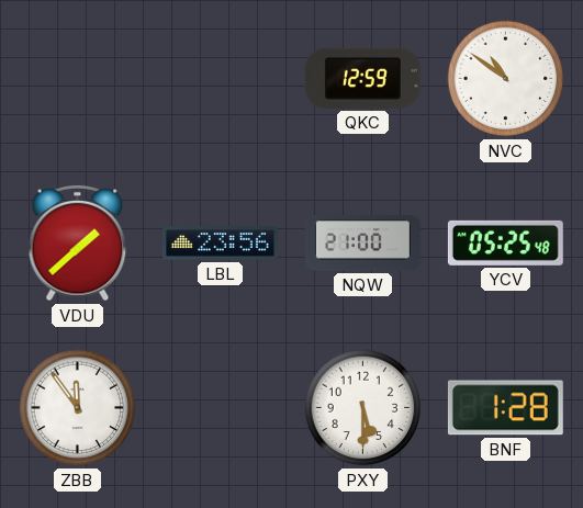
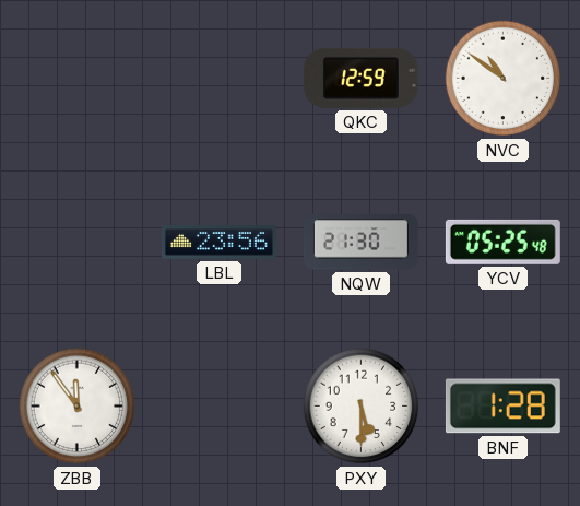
VDU: 1:38 -> none (78, 244)
NQW: 21:00 -> 21:30 (360, 243)
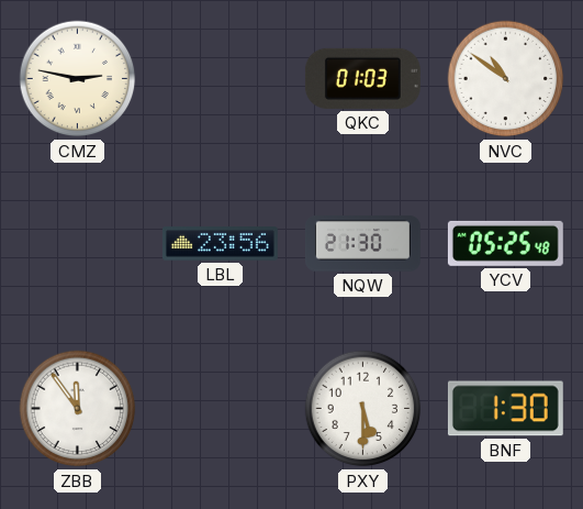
CMZ: none -> 2:47 (78, 79)
QKC: 12:59 -> 01:03 (362, 78)
BNF: 1:28 -> 1:30 (505, 409)
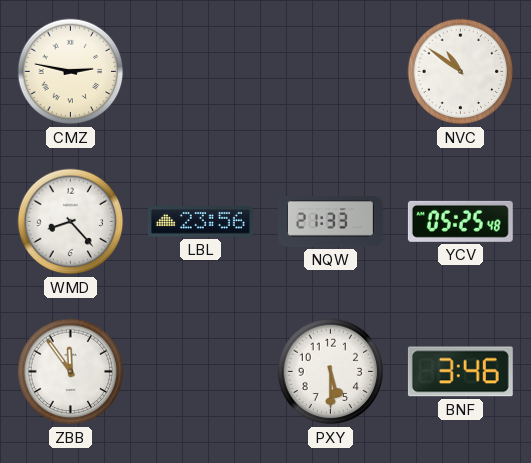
QKC: 01:03 -> none (362, 78)
WMD: none -> 8:23 (71, 222)
NQW: 21:30 -> 21:33 (330, 222)
BNF: 1:30 -> 3:46 (460, 372)
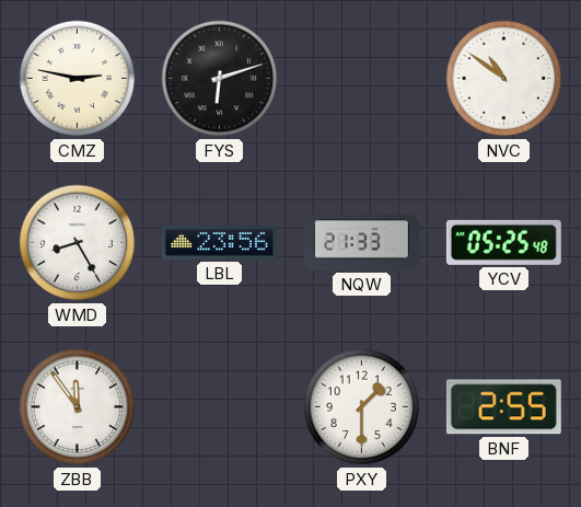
FYS: none -> 6:12 (220, 79)
WMD: 8:23 -> 8:25 (78, 243)
PXY: 5:30 -> 1:30 (362, 407)
BNF: 3:46 -> 2:55 (503, 407)
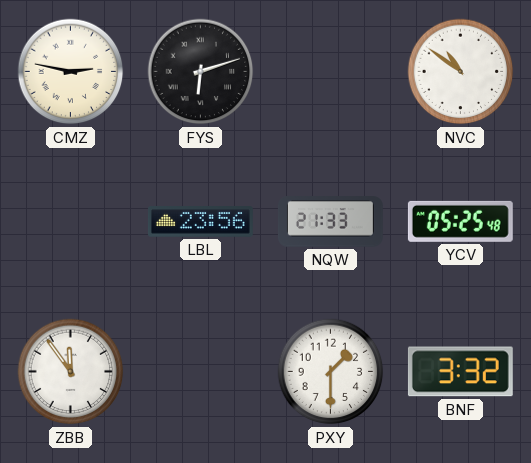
WMD: 8:25 -> none (78, 243)
BNF: 2:55 -> 3:32 (460, 372)
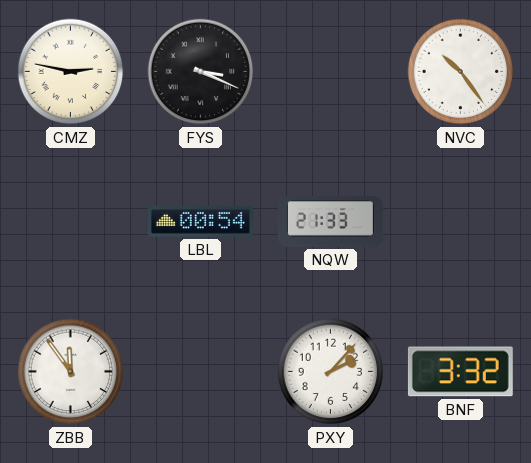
FYS: 6:12 -> 3:19 (201, 72)
NVC: 10:51 -> 10:24 (461, 72)
LBL: 23:56 -> 00:54 (200, 222)
YCV: 05:25 -> none (460, 221)
PXY: 1:30 -> 2:07 (331, 372)
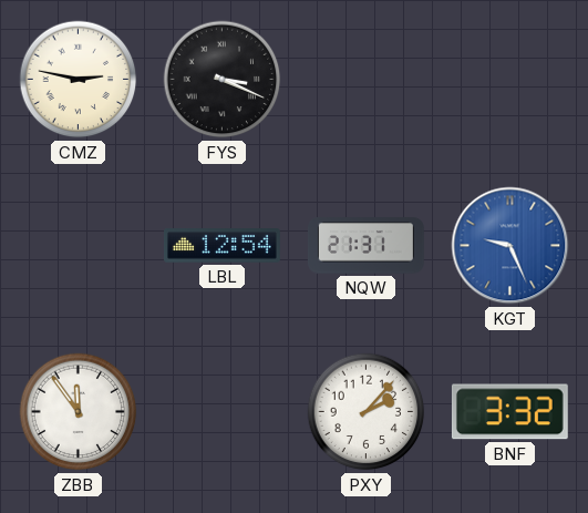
NVC: 10:24 -> none (461, 72)
LBL: 00:54 -> 12:54 (221, 246)
NQW: 21:33 -> 21:31 (365, 246)
KGT: none -> 9:26 (510, 246)
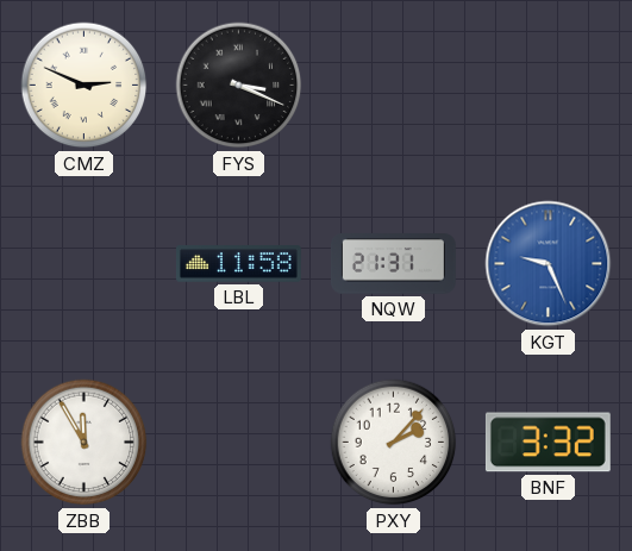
CMZ: 2:47 -> 2:49 (85, 86)
LBL: 12:54 -> 11:58 (238, 264)
ZBB: 11:54 -> 11:55 (85, 443)
